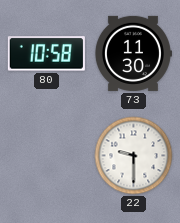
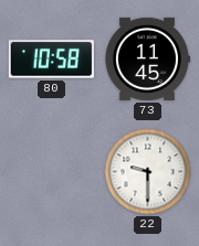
73: 11:30 -> 11:45 (147, 58)
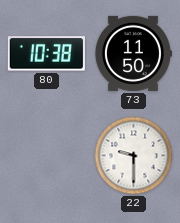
80: 10:58 -> 10:38 (46, 54)
73: 11:45 -> 11:50 (133, 53)
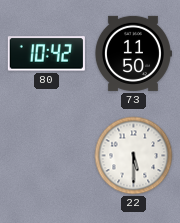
80: 10:38 -> 10:42 (46, 54)
22: 9:30 -> 5:30 (134, 156)
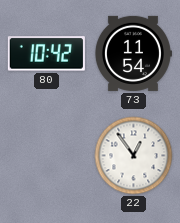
73: 11:50 -> 11:54 (133, 53)
22: 5:30 -> 12:54 (134, 156)
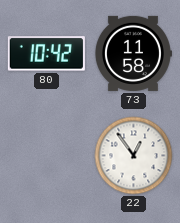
73: 11:54 -> 11:58 (133, 53)
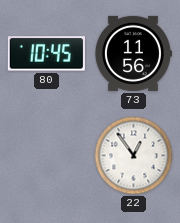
80: 10:42 -> 10:45 (46, 54)
73: 11:58 -> 11:56 (133, 53)
